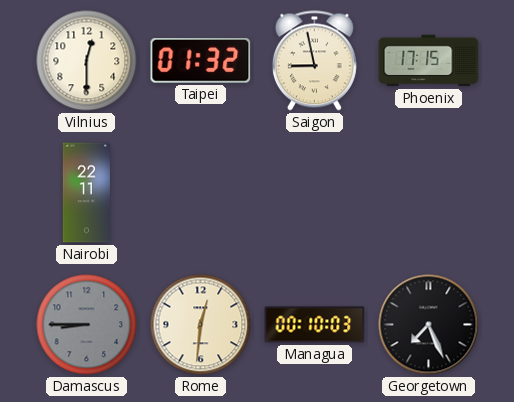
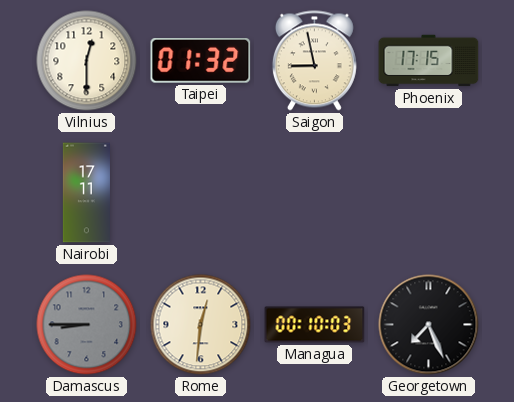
Nairobi: 22:11 -> 17:11 (86, 193)
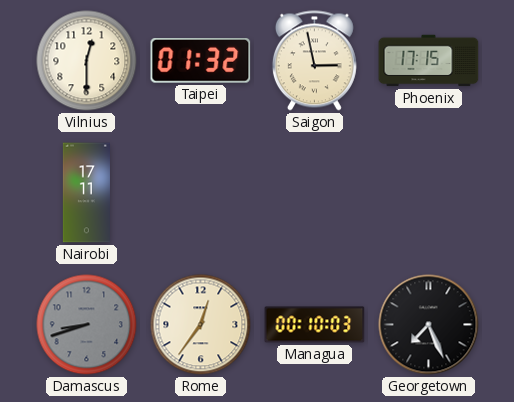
Saigon: 8:58 -> 2:58 (314, 61)
Damascus: 8:45 -> 8:42 (87, 325)
Rome: 12:31 -> 12:36 (201, 325)
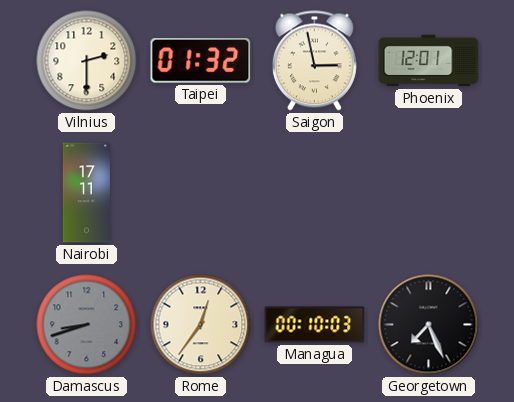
Vilnius: 12:30 -> 2:30 (87, 61)
Phoenix: 17:15 -> 12:01 (429, 61)
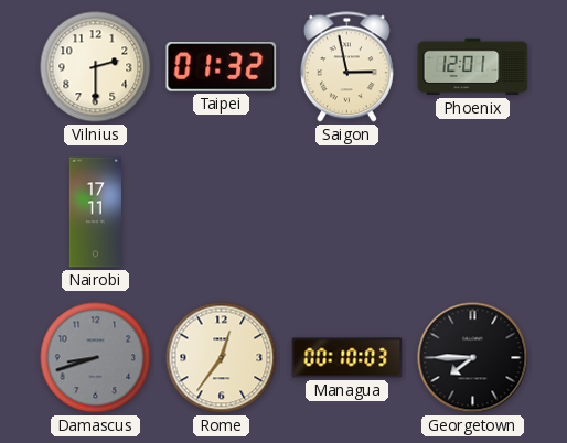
Georgetown: 7:26 -> 7:45 (473, 358)
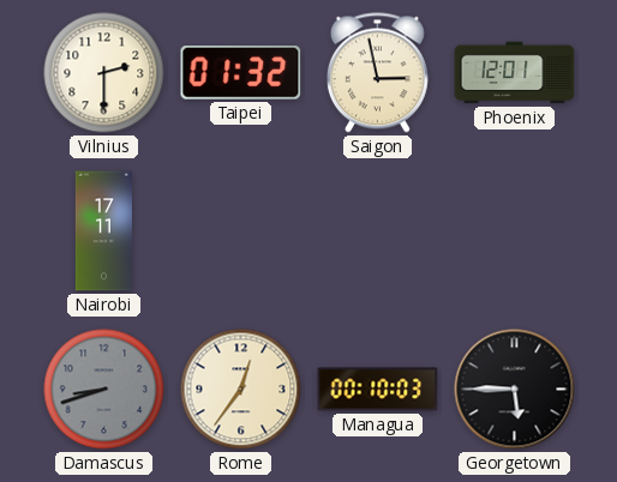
Georgetown: 7:45 -> 5:45 (515, 390)
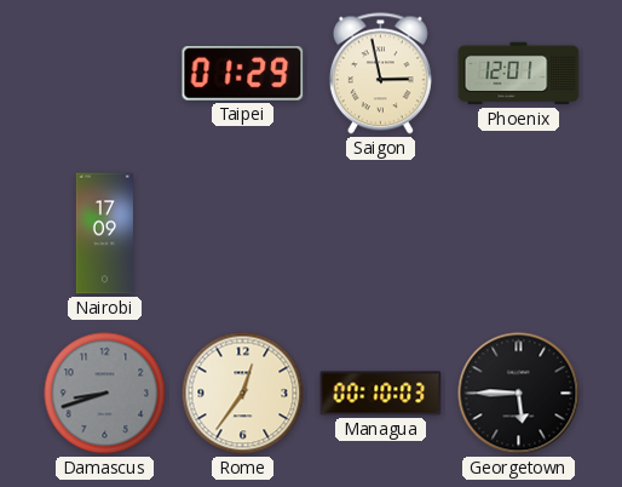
Vilnius: 2:30 -> none (104, 73)
Taipei: 01:32 -> 01:29 (243, 74)
Nairobi: 17:11 -> 17:09 (104, 234)
